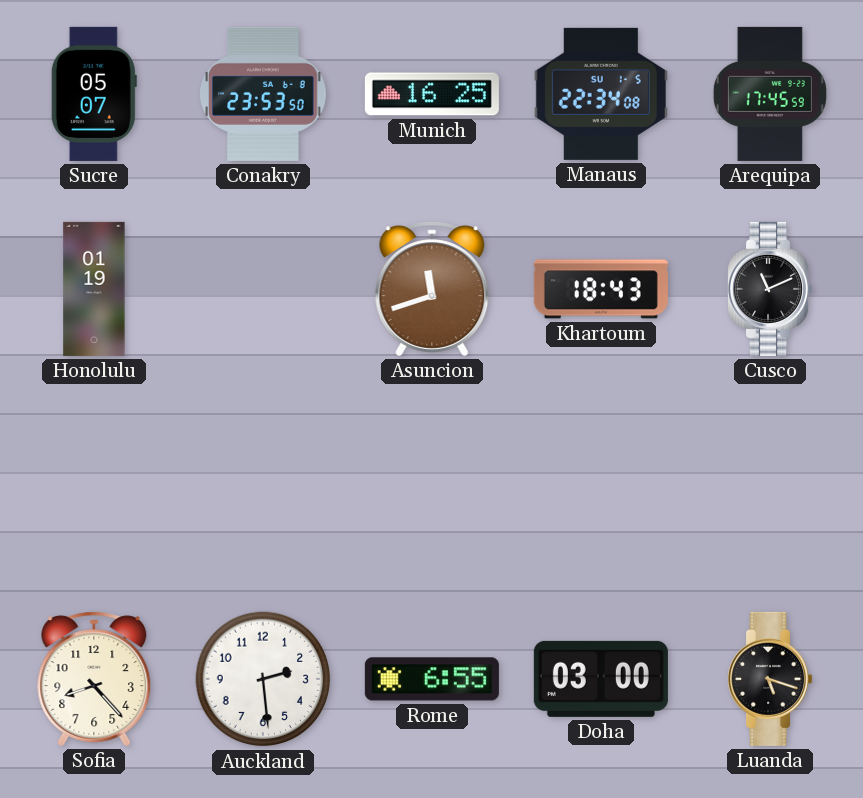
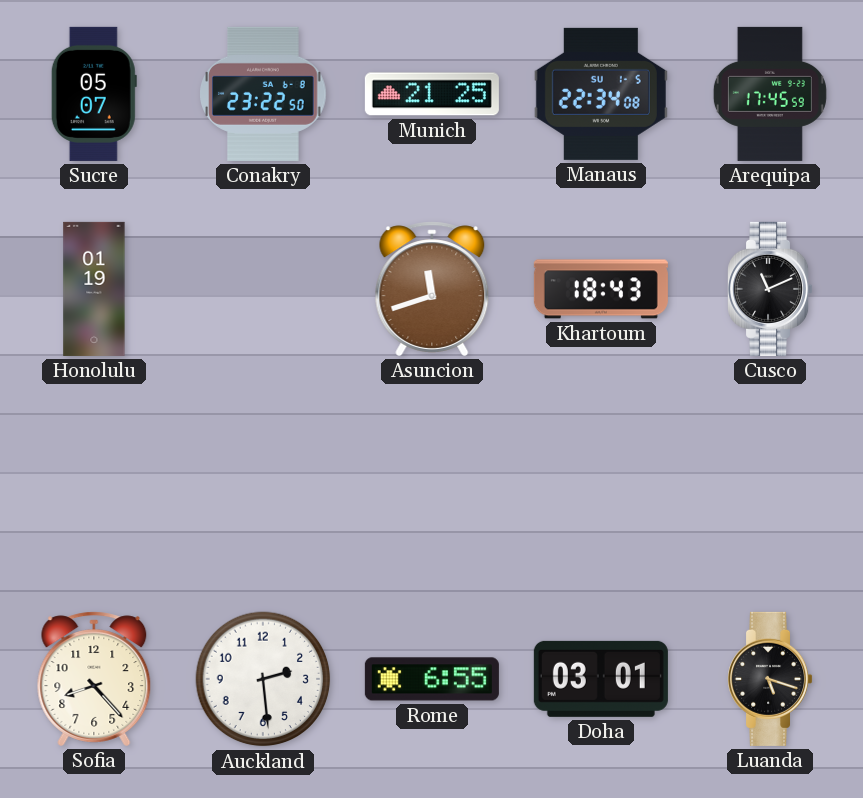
Conakry: 23:53 -> 23:22 (263, 94)
Munich: 16:25 -> 21:25 (432, 94)
Doha: 03:00 -> 03:01 (601, 679)
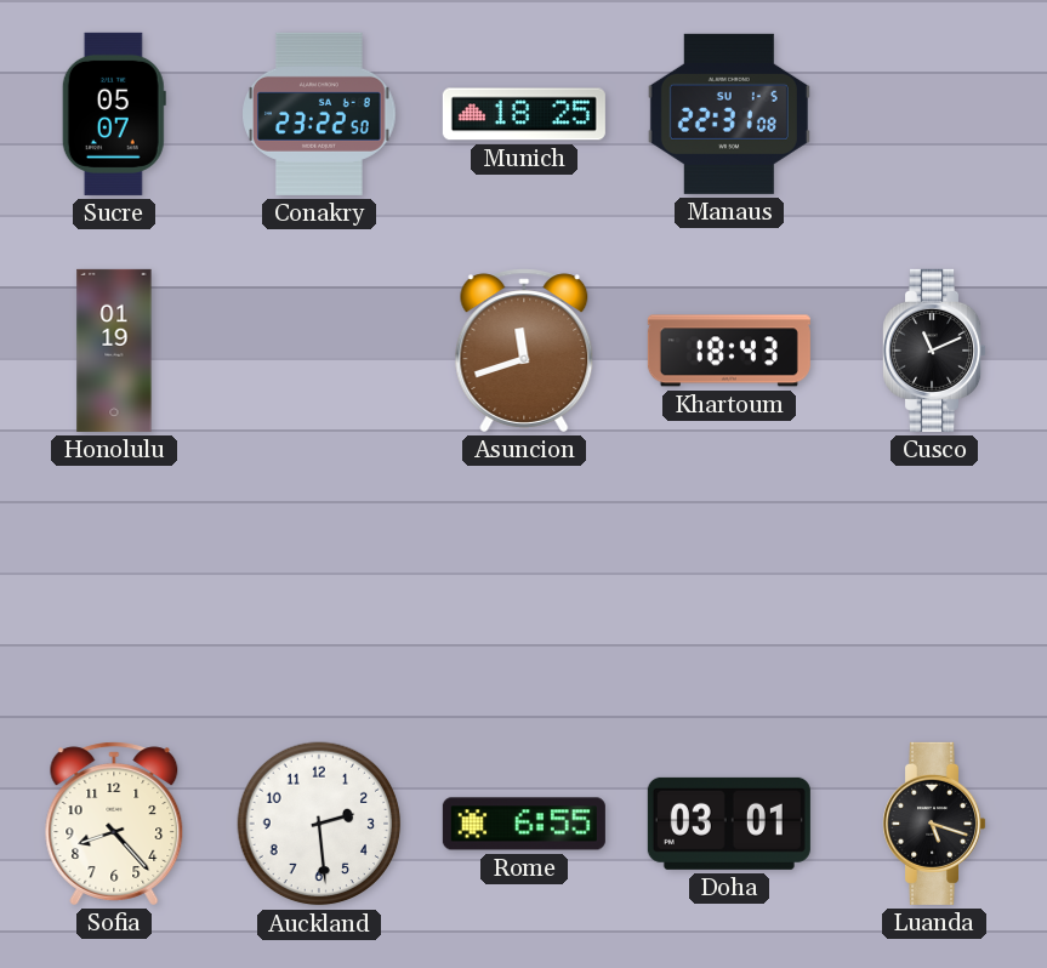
Munich: 21:25 -> 18:25 (524, 114)
Manaus: 22:34 -> 22:31 (729, 114)
Arequipa: 17:45 -> none (770, 94)
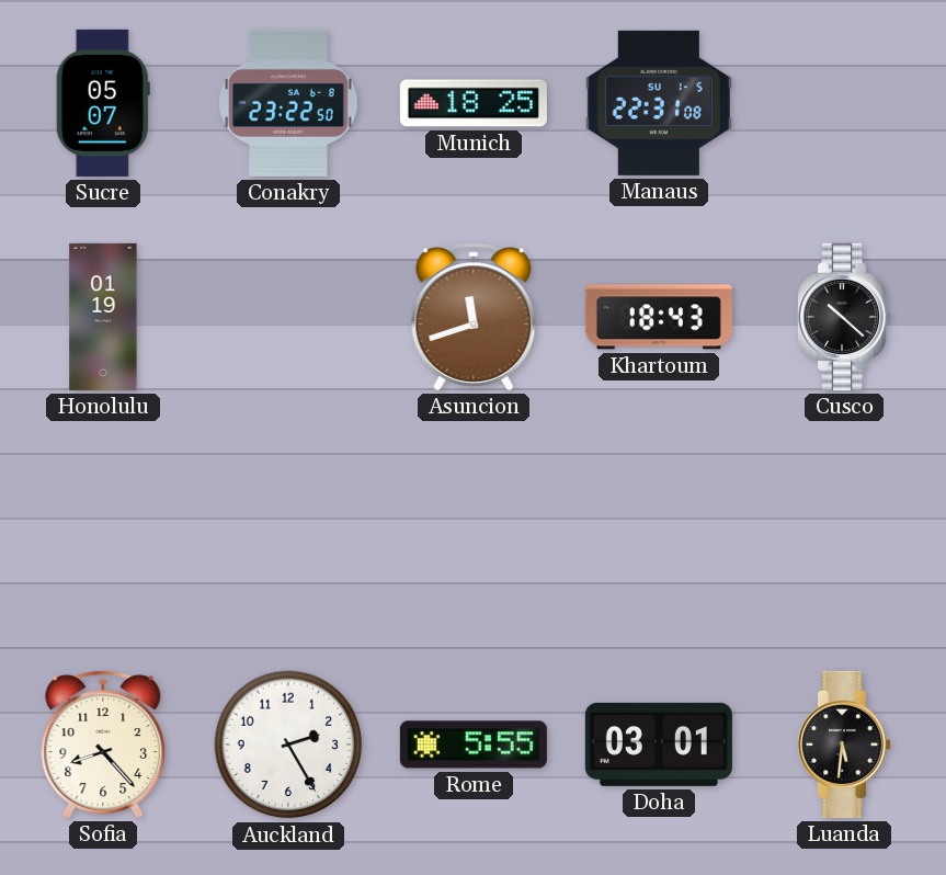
Cusco: 11:11 -> 10:22 (844, 317)
Auckland: 2:29 -> 2:25 (288, 745)
Rome: 6:55 -> 5:55 (474, 745)
Luanda: 5:18 -> 5:31 (844, 745)
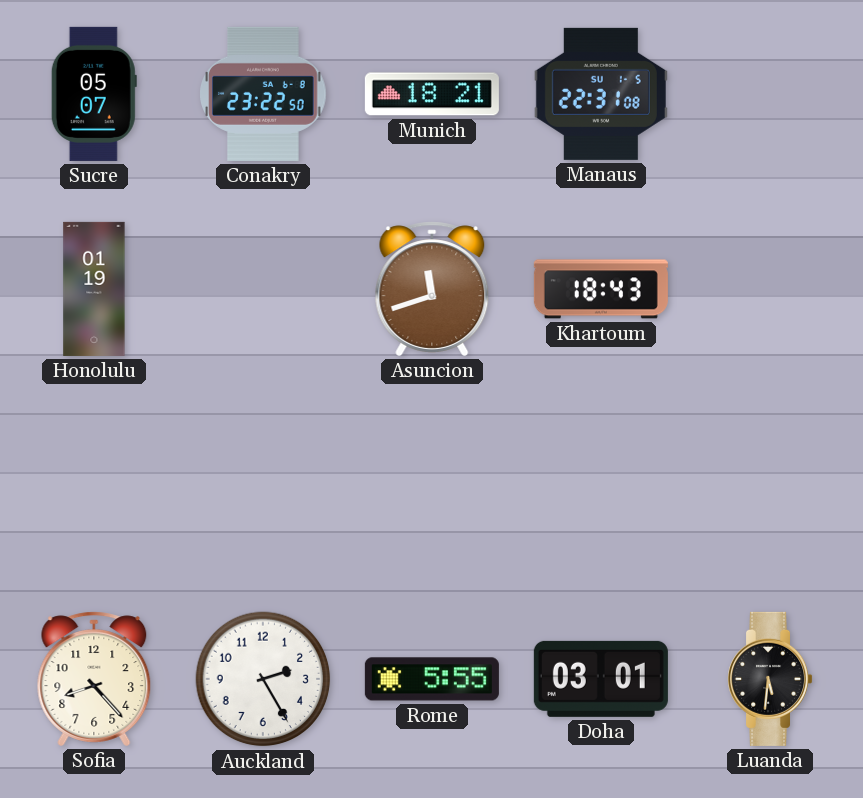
Munich: 18:25 -> 18:21 (432, 94)
Cusco: 10:22 -> none (844, 317)
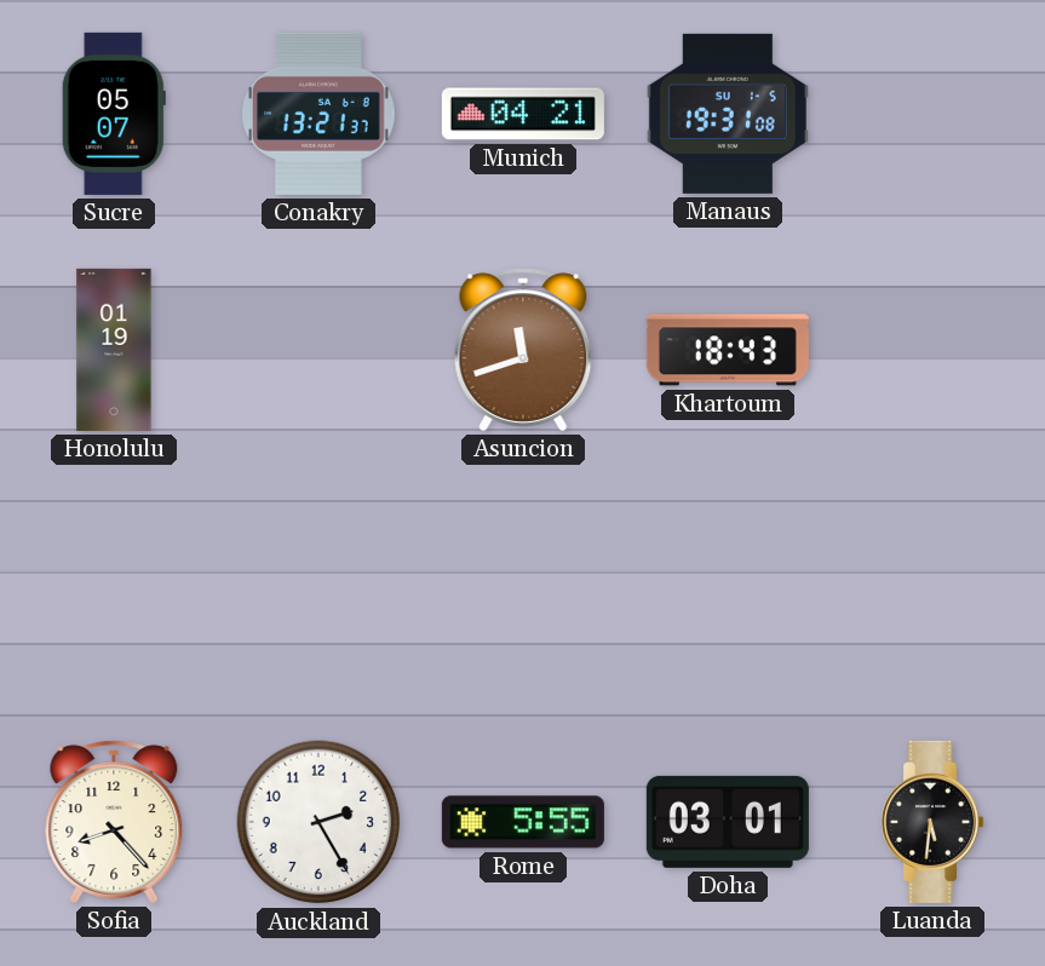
Conakry: 23:22 -> 13:21 (318, 114)
Munich: 18:21 -> 04:21 (523, 114)
Manaus: 22:31 -> 19:31 (728, 114)
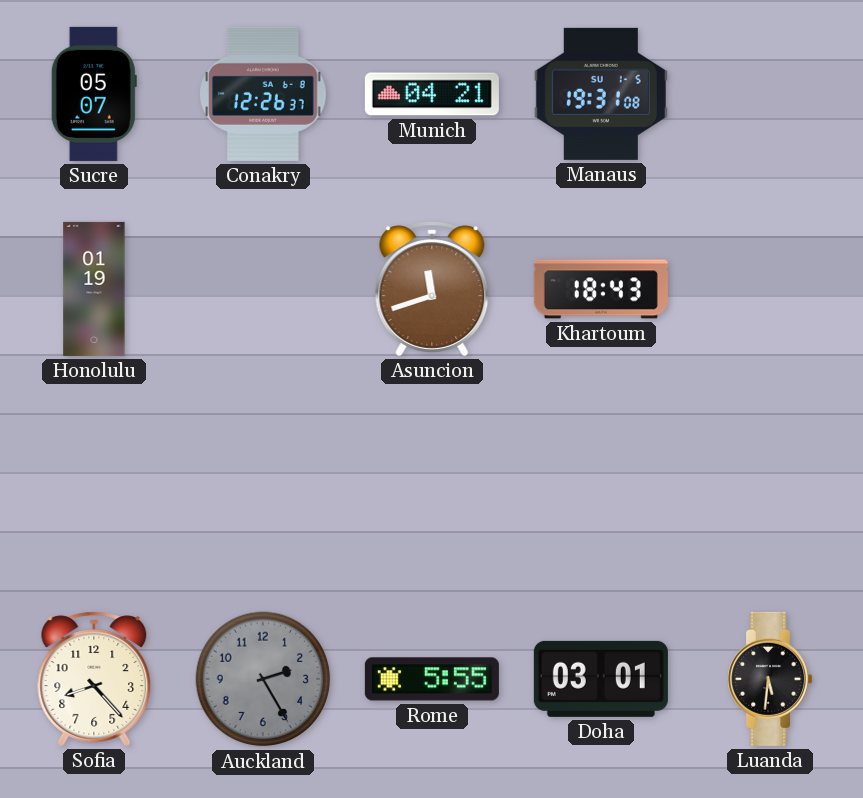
Conakry: 13:21 -> 12:26 (263, 94)
Auckland dial: white -> grey (263, 679)
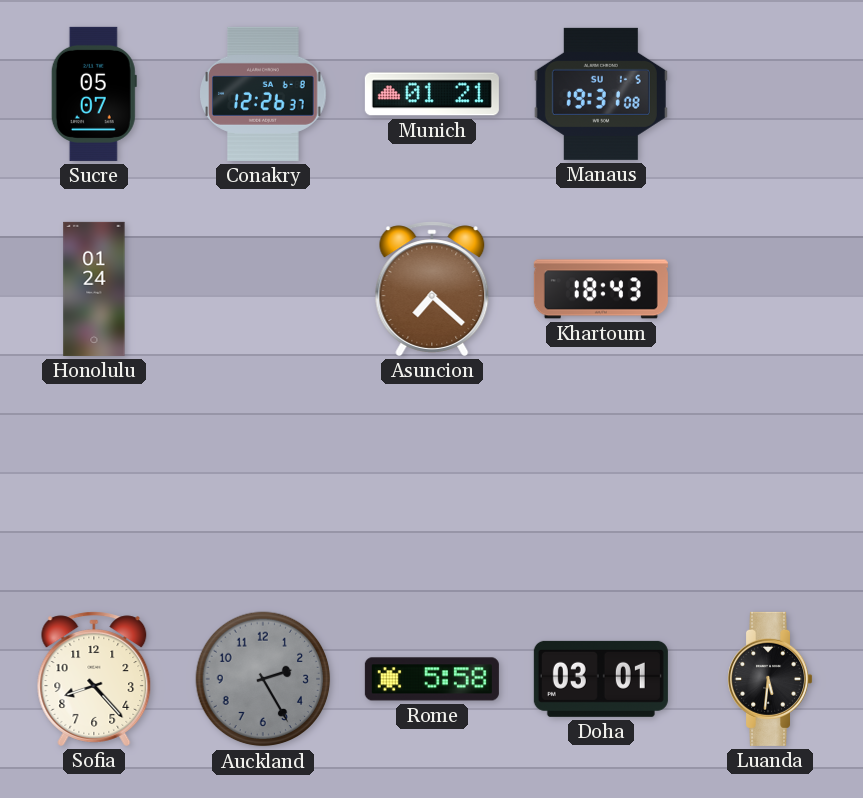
Munich: 04:21 -> 01:21 (432, 94)
Honolulu: 01:19 -> 01:24 (94, 289)
Asuncion: 11:42 -> 7:22 (432, 289)
Rome: 5:55 -> 5:58 (432, 679)
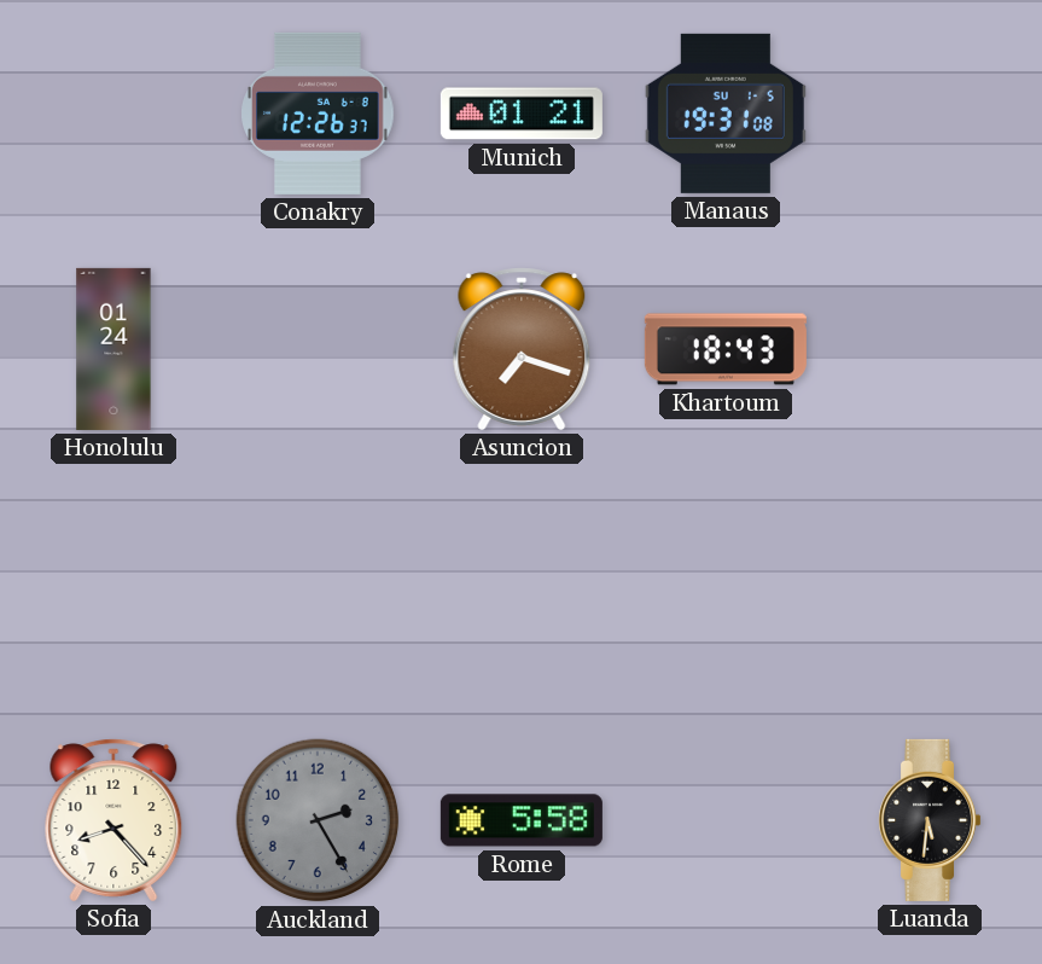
Sucre: 05:07 -> none (94, 94)
Asuncion: 7:22 -> 7:18 (522, 349)
Doha: 03:01 -> none (601, 679)
